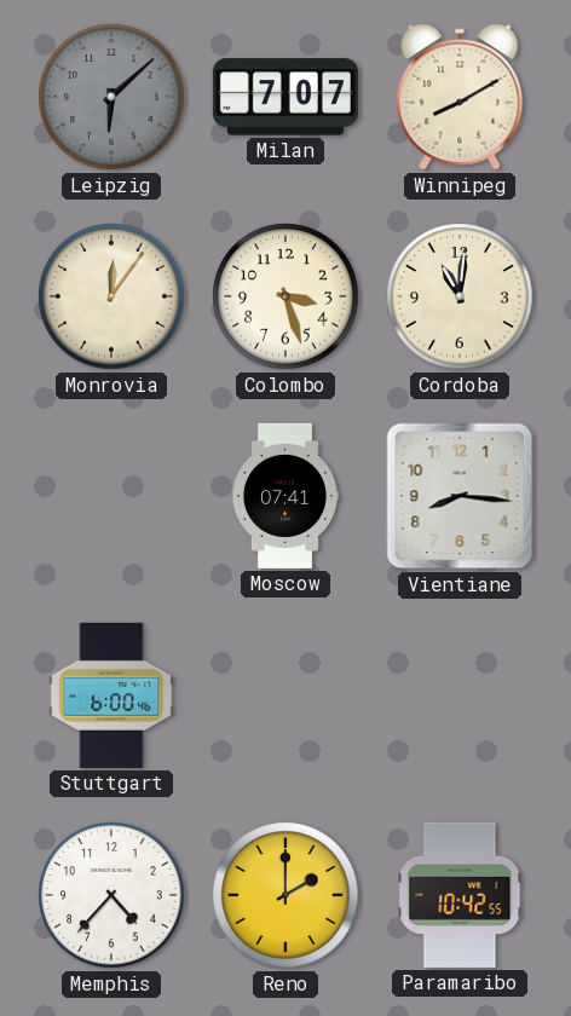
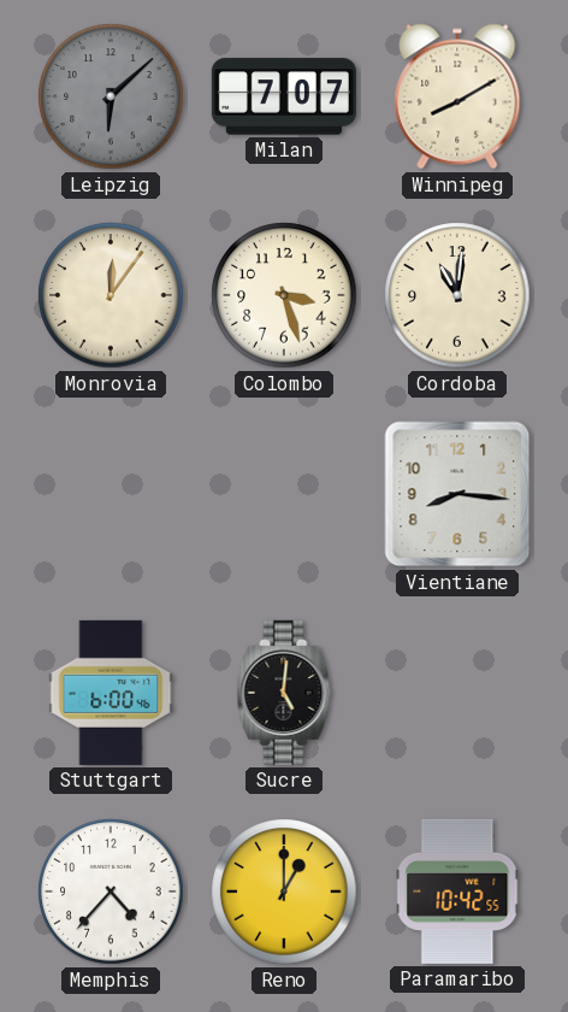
Moscow: 07:41 -> none (284, 496)
Sucre: none -> 5:01 (284, 693)
Reno: 2:00 -> 1:00 (284, 892)
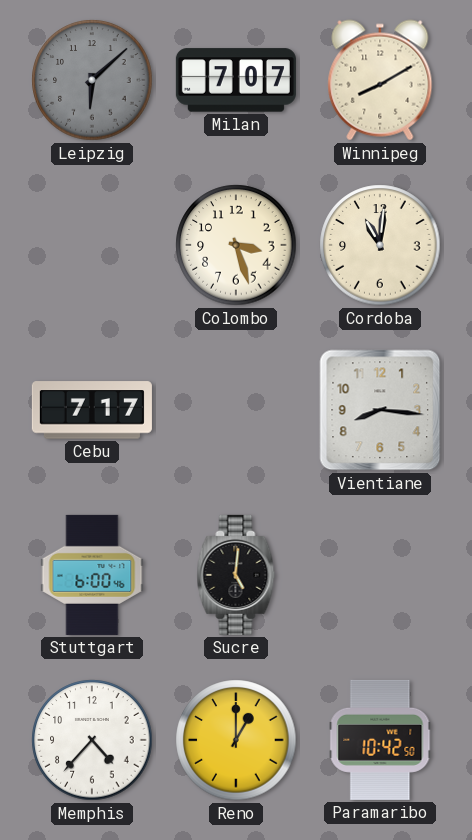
Monrovia: 12:06 -> none (111, 295)
Cebu: none -> 7:17 (92, 410)
Paramaribo: 10:42:55 -> 10:42:50 (380, 740)
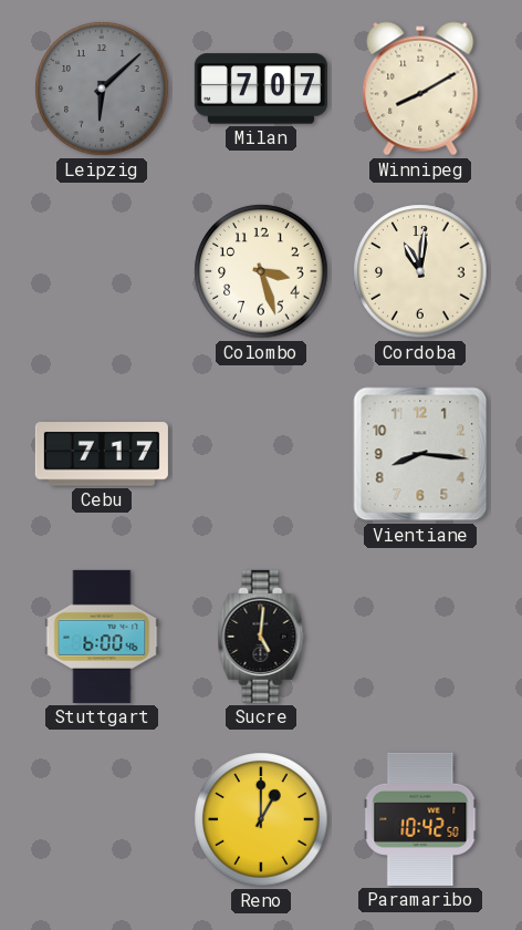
Memphis: 4:37 -> none (92, 740)
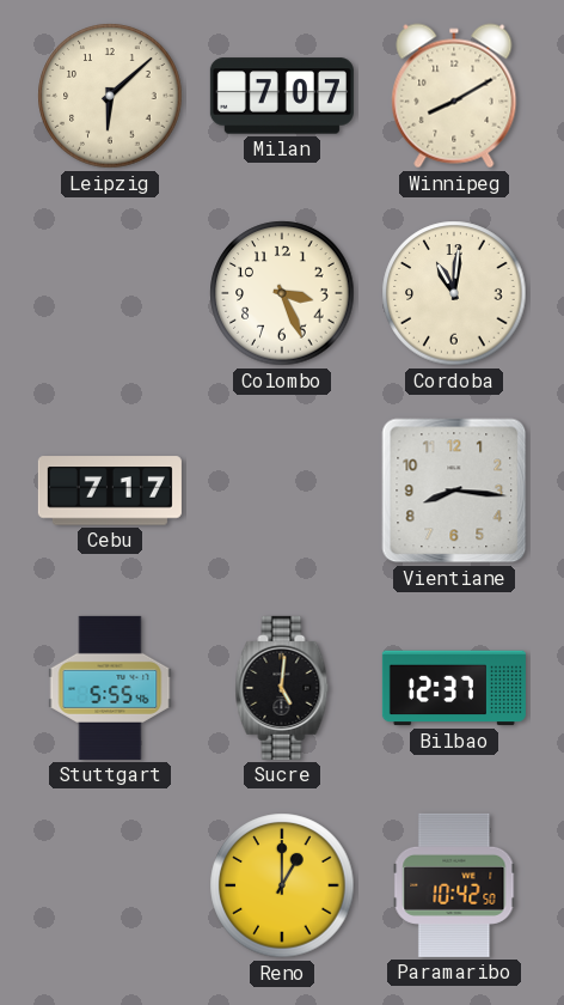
Leipzig dial: grey -> cream (110, 96)
Colombo: 3:27 -> 3:26 (282, 293)
Stuttgart: 6:00 -> 5:55 (110, 688)
Bilbao: none -> 12:37 (454, 688)
